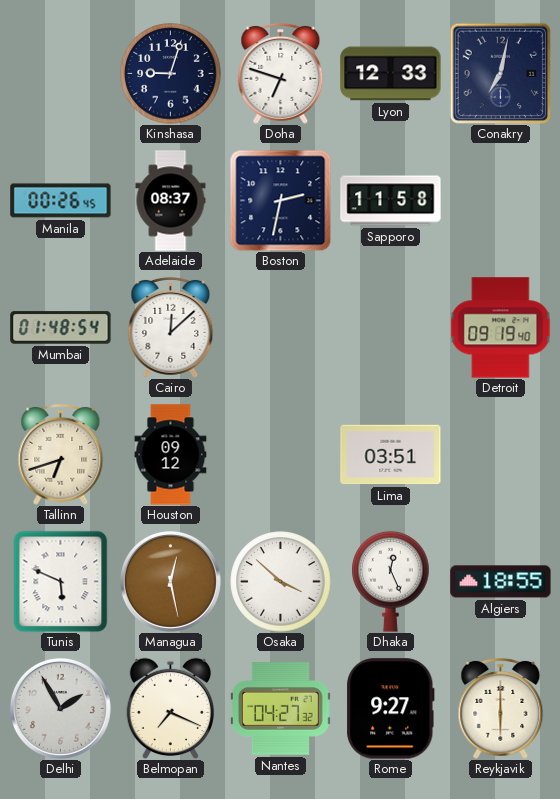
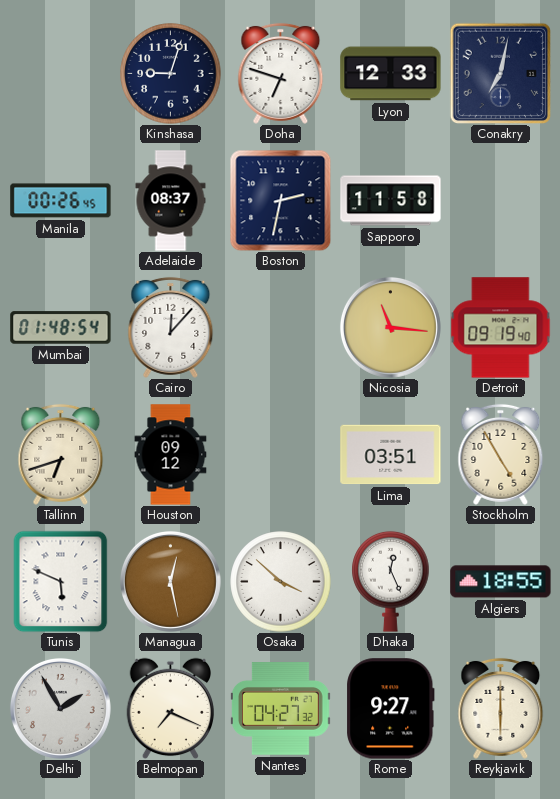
Cairo: 12:08 -> 12:07 (171, 327)
Nicosia: none -> 11:16 (390, 327)
Stockholm: none -> 4:55 (501, 454)
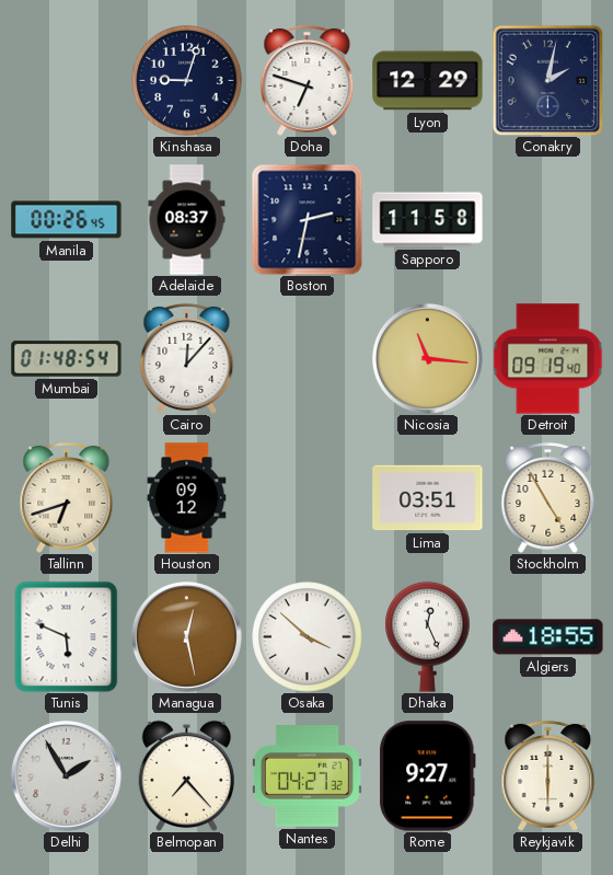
Lyon: 12:33 -> 12:29 (428, 81)
Conakry: 7:02 -> 2:02 (547, 80)
Belmopan: 7:19 -> 7:23 (186, 775)
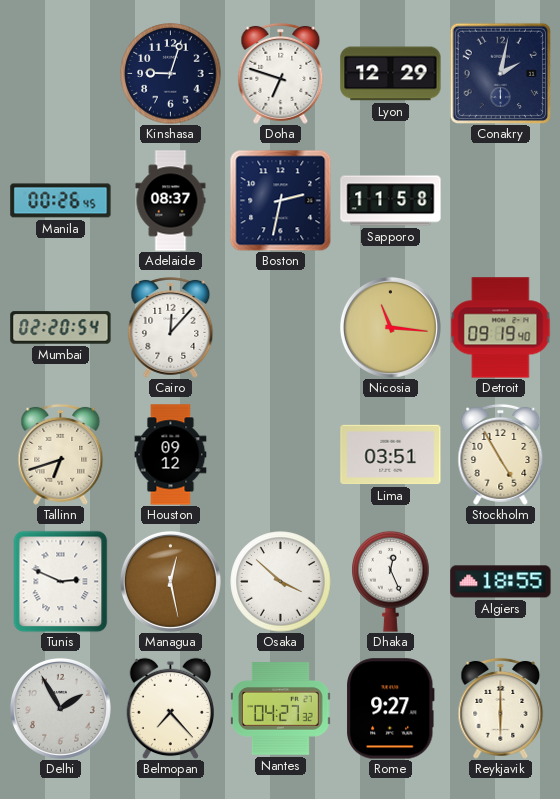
Mumbai: 01:48 -> 02:20 (61, 328)
Tunis: 5:49 -> 2:49 (61, 581)
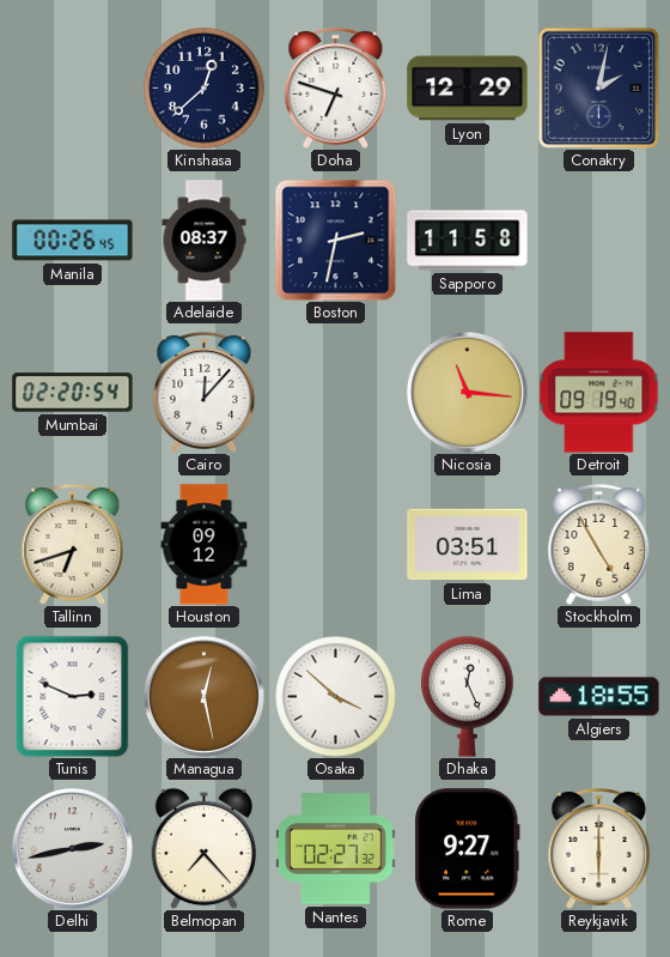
Kinshasa: 9:03 -> 12:38 (205, 89)
Delhi: 1:55 -> 2:43 (72, 848)
Nantes: 04:27 -> 02:27 (336, 849)
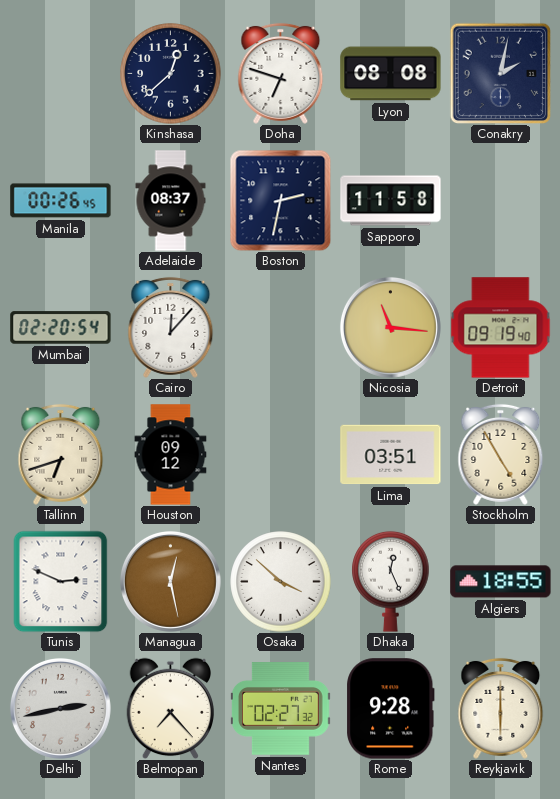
Lyon: 12:29 -> 08:08 (391, 74)
Rome: 9:27 -> 9:28 (391, 709)
